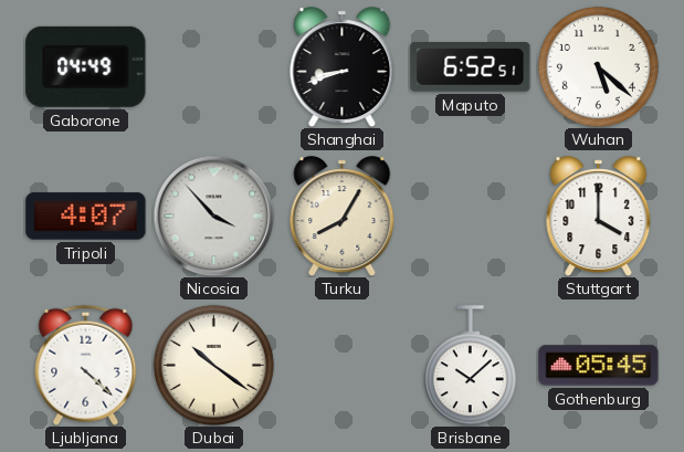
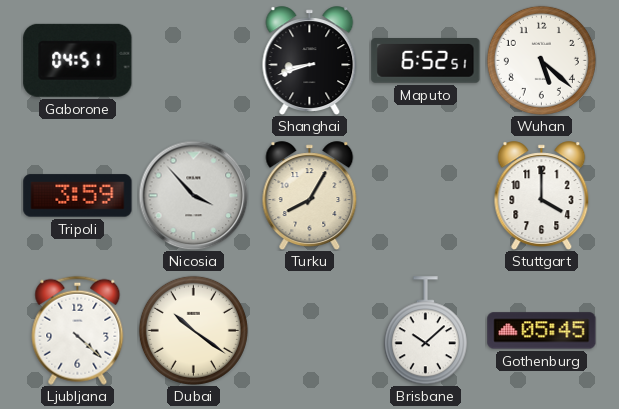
Gaborone: 04:49 -> 04:51 (78, 60)
Tripoli: 4:07 -> 3:59 (78, 196)
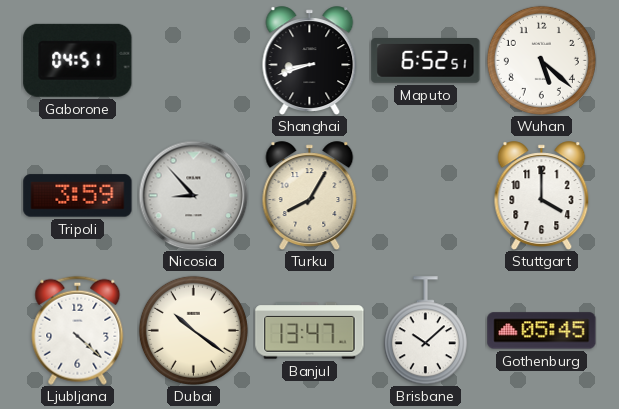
Nicosia: 3:53 -> 8:53 (193, 195)
Banjul: none -> 13:47 (310, 331)
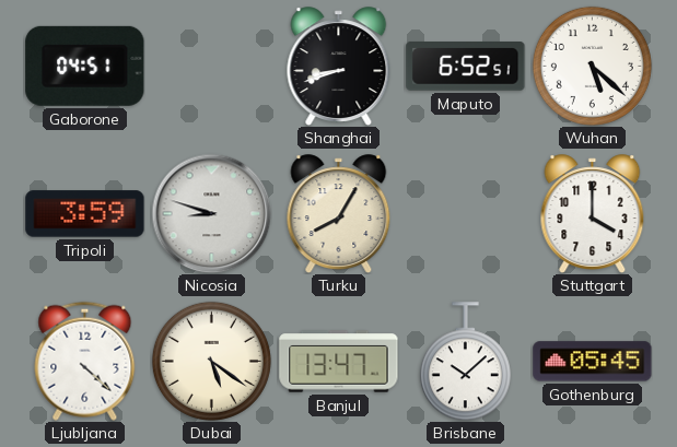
Nicosia: 8:53 -> 8:48 (211, 213)
Dubai: 10:21 -> 5:21 (211, 361)
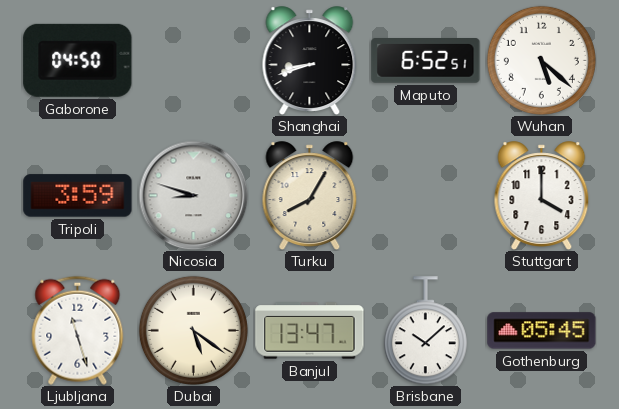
Gaborone: 04:51 -> 04:50 (78, 60)
Ljubljana: 4:22 -> 11:27 (78, 330)
